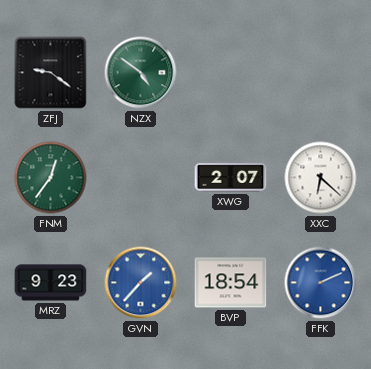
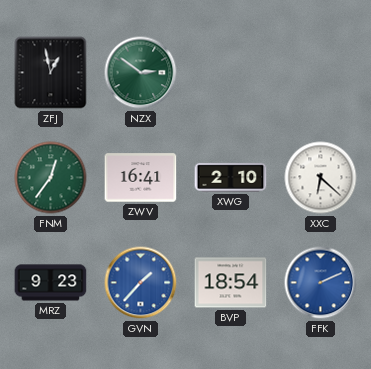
ZFJ: 9:21 -> 12:58 (51, 73)
NZX: 4:51 -> 2:51 (141, 73)
ZWV: none -> 16:41 (141, 178)
XWG: 2:07 -> 2:10 (231, 177)
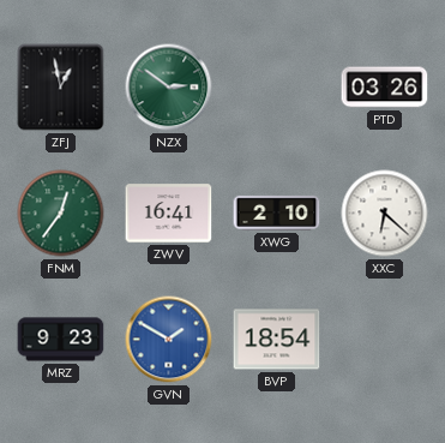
PTD: none -> 03:26 (385, 88)
GVN: 1:37 -> 1:50 (169, 340)
FFK: 2:11 -> none (321, 283)
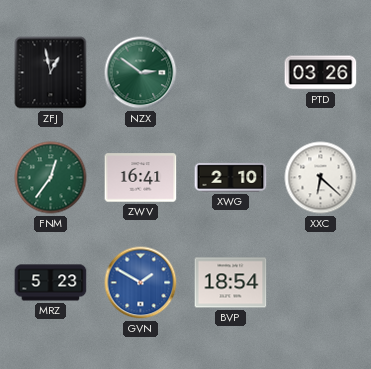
MRZ: 9:23 -> 5:23 (51, 283)
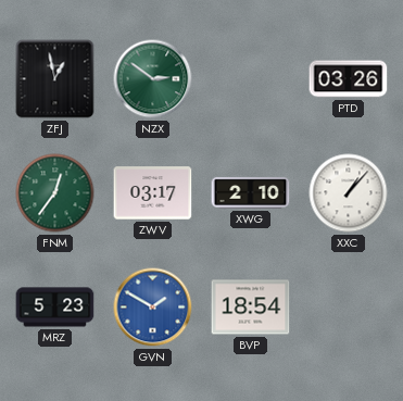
ZWV: 16:41 -> 03:17 (153, 193)
XXC: 6:22 -> 1:07 (349, 193)
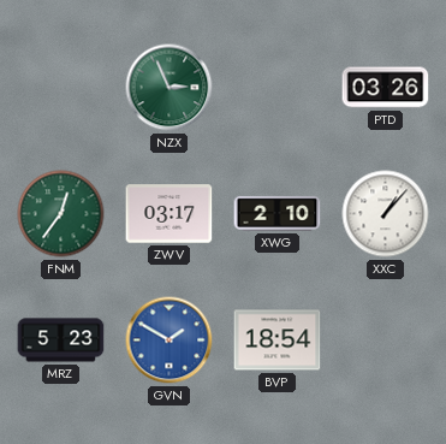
ZFJ: 12:58 -> none (55, 79)
NZX: 2:51 -> 2:56 (170, 88)
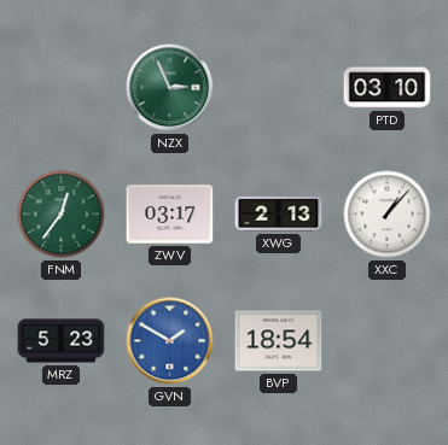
PTD: 03:26 -> 03:10 (388, 88)
XWG: 2:10 -> 2:13 (279, 213)
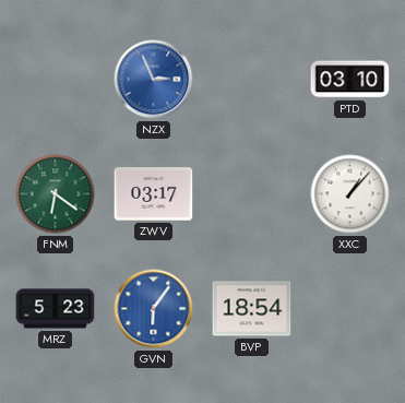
NZX dial: green -> blue (154, 80)
FNM: 12:36 -> 6:21 (56, 194)
XWG: 2:13 -> none (279, 213)
GVN: 1:50 -> 6:06 (154, 309)
